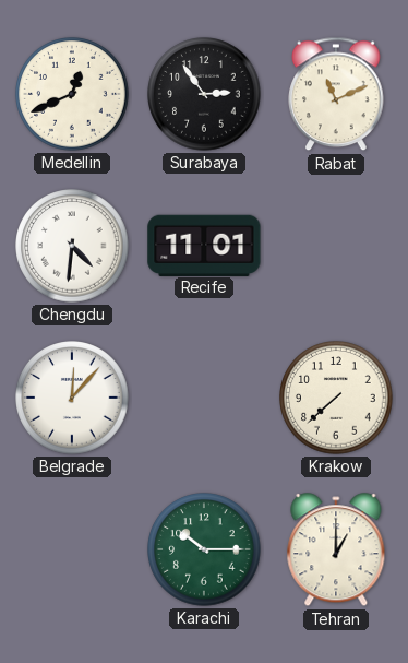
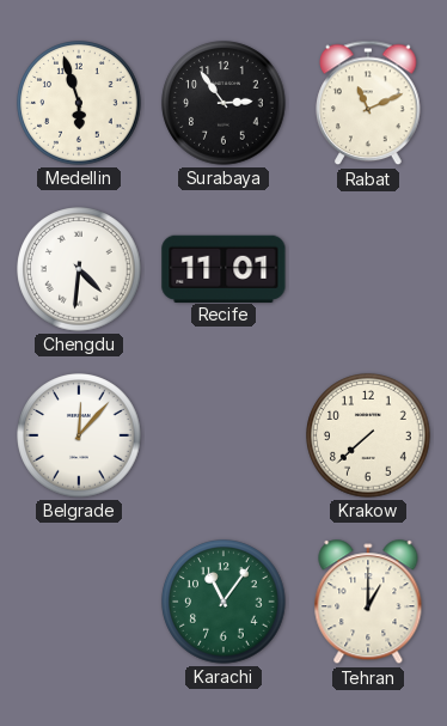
Medellin: 12:41 -> 5:57 (79, 103)
Karachi: 10:15 -> 11:06 (223, 602)
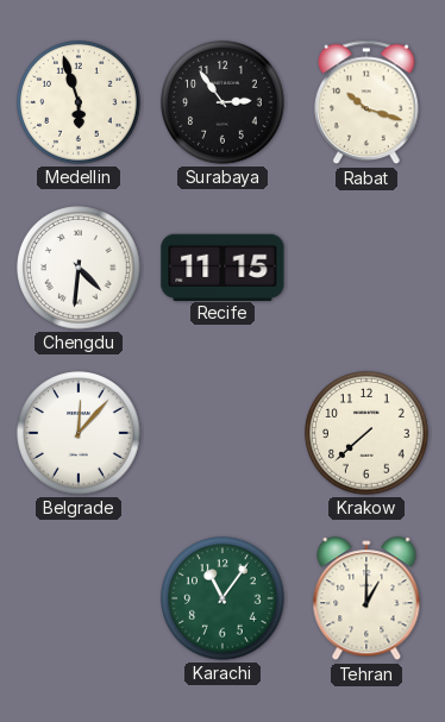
Rabat: 11:11 -> 10:18 (366, 102)
Recife: 11:01 -> 11:15 (223, 266)
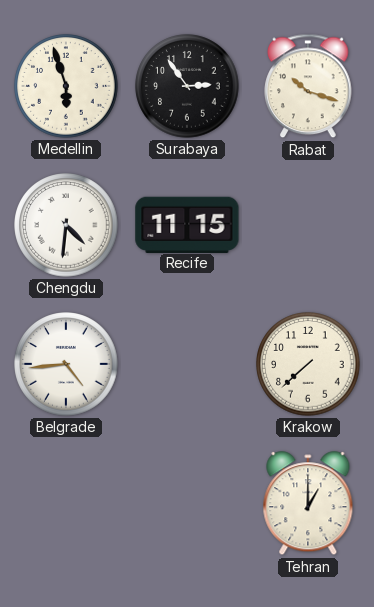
Belgrade: 12:07 -> 4:44 (66, 364)
Karachi: 11:06 -> none (223, 598)
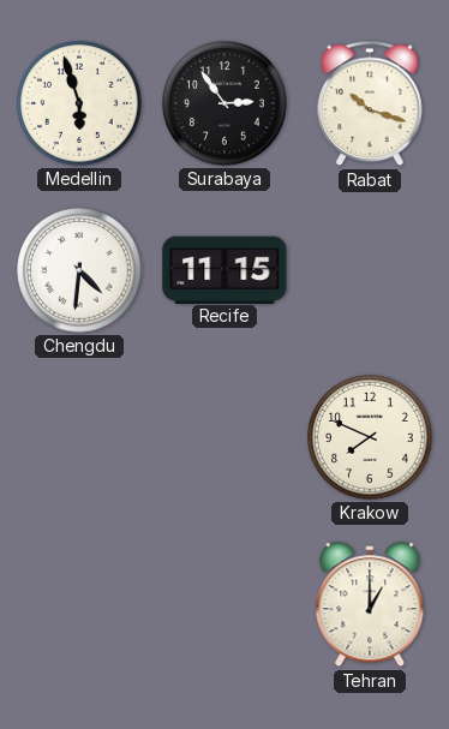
Belgrade: 4:44 -> none (66, 364)
Krakow: 7:38 -> 7:49 (370, 437)
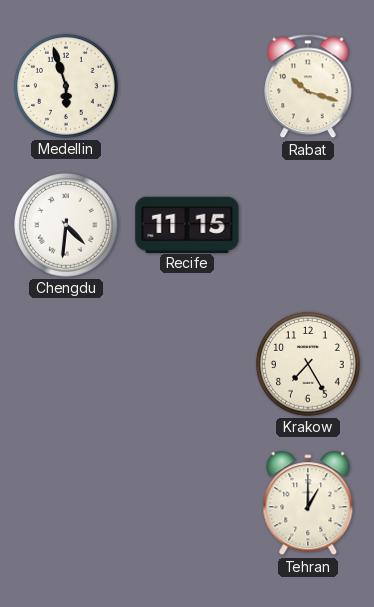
Surabaya: 2:54 -> none (224, 103)
Krakow: 7:49 -> 7:25 (308, 364)
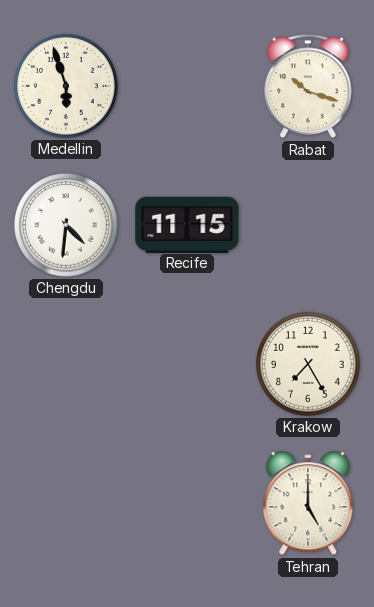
Tehran: 1:00 -> 5:00 (308, 504)
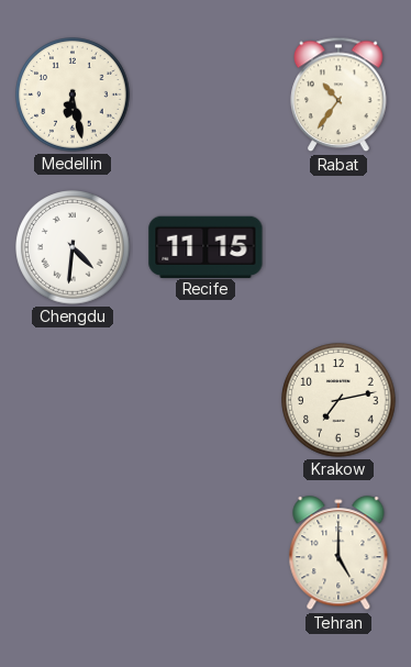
Medellin: 5:57 -> 6:28 (73, 95)
Rabat: 10:18 -> 10:36 (338, 95)
Krakow: 7:25 -> 7:13 (338, 400)
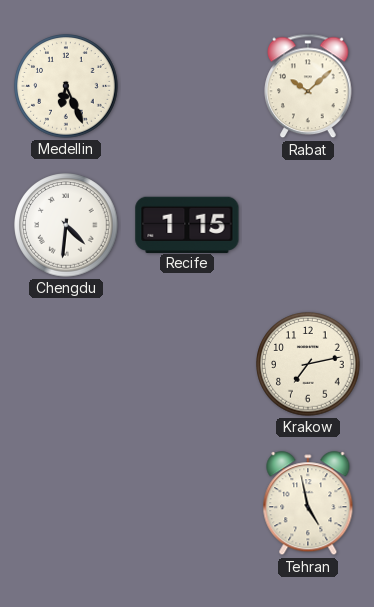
Medellin: 6:28 -> 6:26 (66, 86)
Rabat: 10:36 -> 10:08 (308, 86)
Recife: 11:15 -> 1:15 (187, 224)
Tehran: 5:00 -> 4:58 (308, 504)
